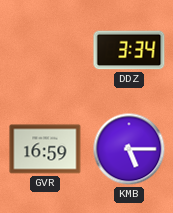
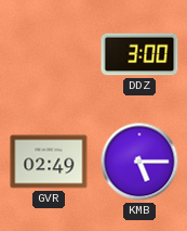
DDZ: 3:34 -> 3:00 (139, 54)
GVR: 16:59 -> 02:49 (49, 162)
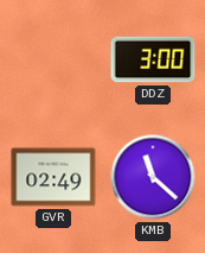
KMB: 5:15 -> 11:22 (153, 177)
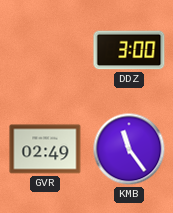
KMB: 11:22 -> 11:24 (129, 149)
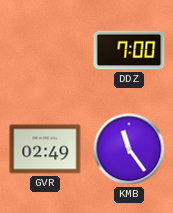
DDZ: 3:00 -> 7:00 (129, 50)
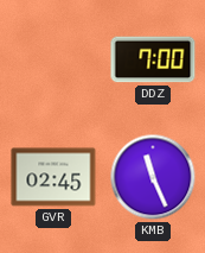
GVR: 02:49 -> 02:45 (53, 177)
KMB: 11:24 -> 11:26 (153, 177)
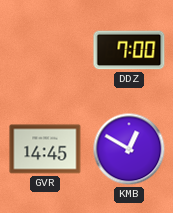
GVR: 02:45 -> 14:45 (45, 149)
KMB: 11:26 -> 12:50 (129, 149)
